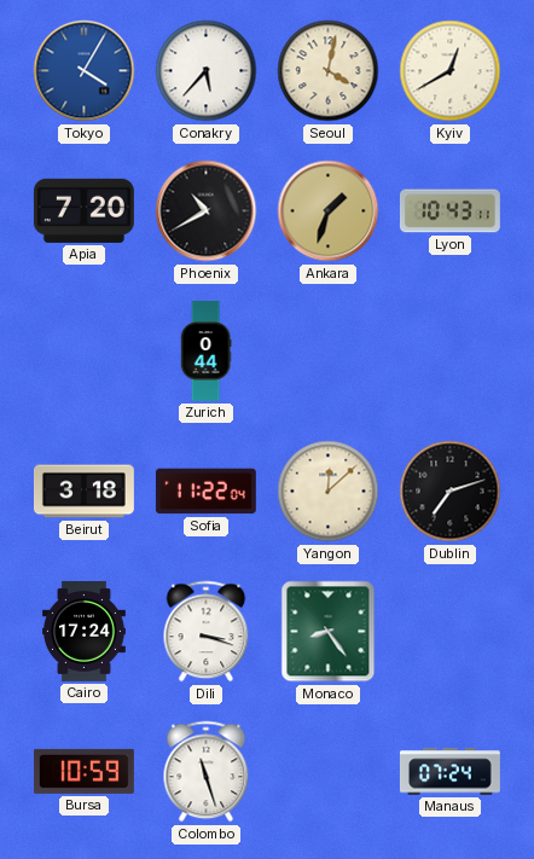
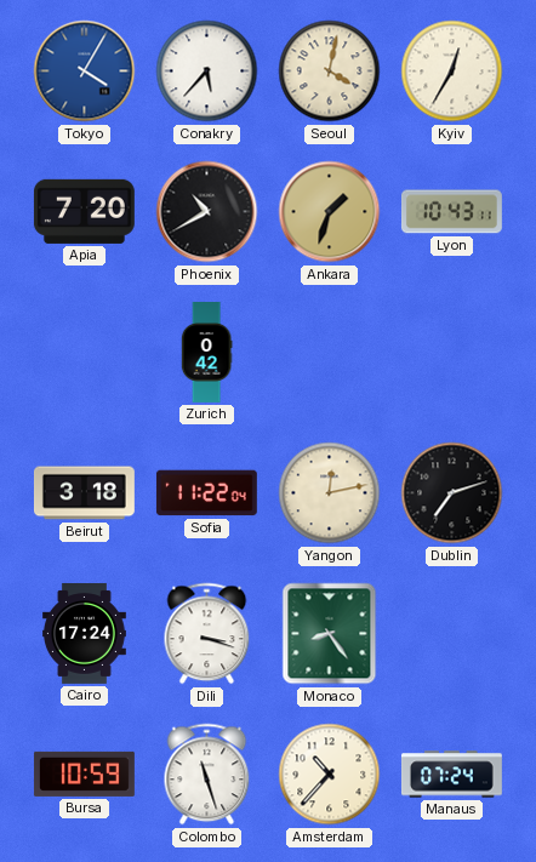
Kyiv: 12:40 -> 12:35 (452, 72)
Zurich: 0:44 -> 0:42 (206, 353)
Yangon: 12:08 -> 12:13 (330, 493)
Amsterdam: none -> 10:37 (330, 775)
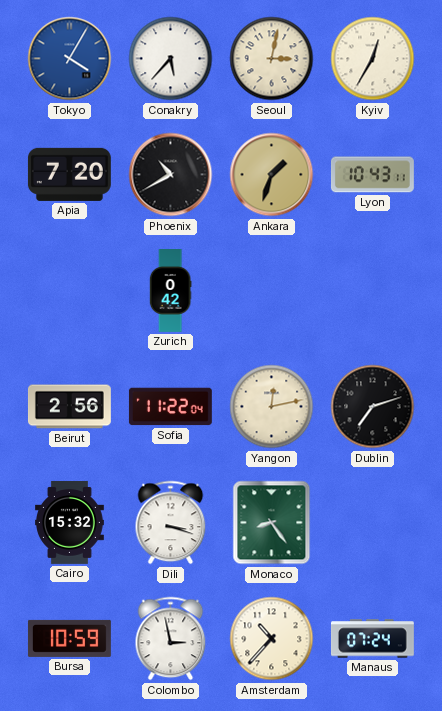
Seoul: 4:02 -> 3:02 (272, 59)
Beirut: 3:18 -> 2:56 (69, 407)
Cairo: 17:24 -> 15:32 (70, 523)
Colombo: 11:27 -> 2:58 (171, 639)
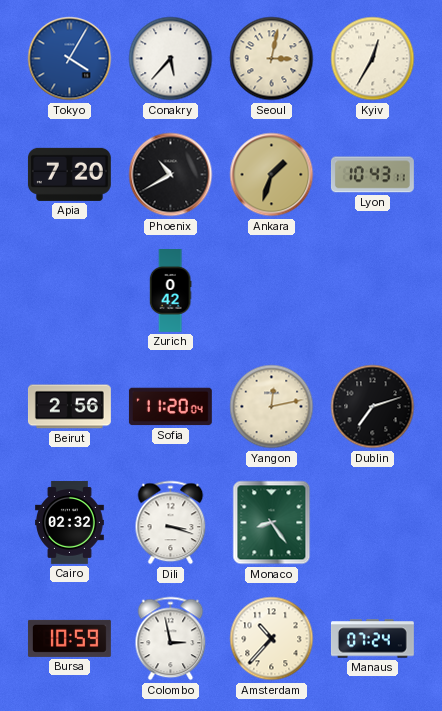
Sofia: 11:22 -> 11:20 (170, 407)
Cairo: 15:32 -> 02:32 (70, 523)
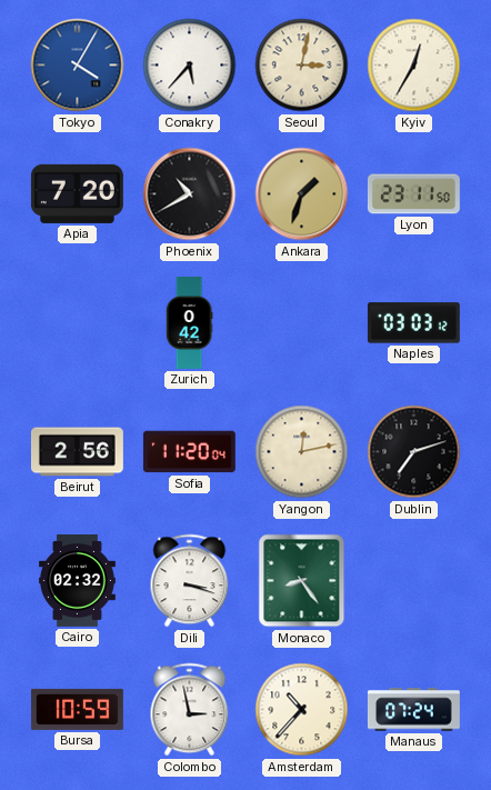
Lyon: 10:43 -> 23:11 (413, 194)
Naples: none -> 03:03 (413, 323)
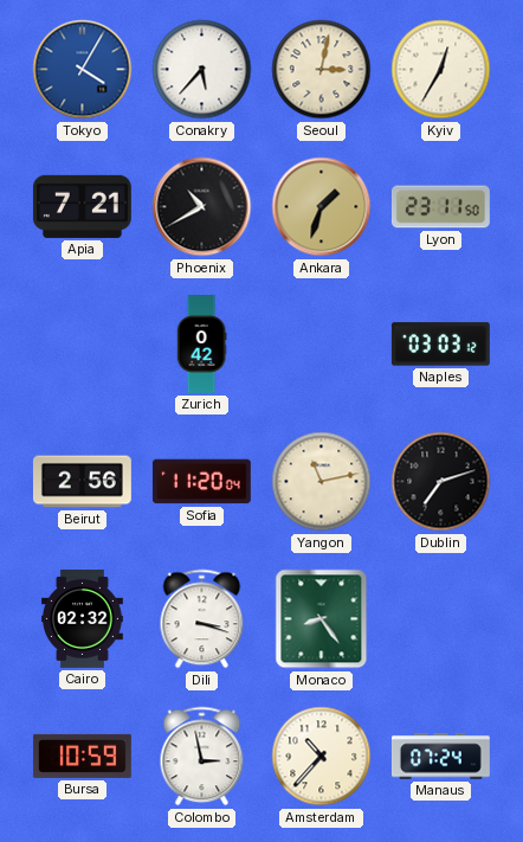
Apia: 7:20 -> 7:21 (82, 206)
Yangon: 12:13 -> 11:13 (322, 482)
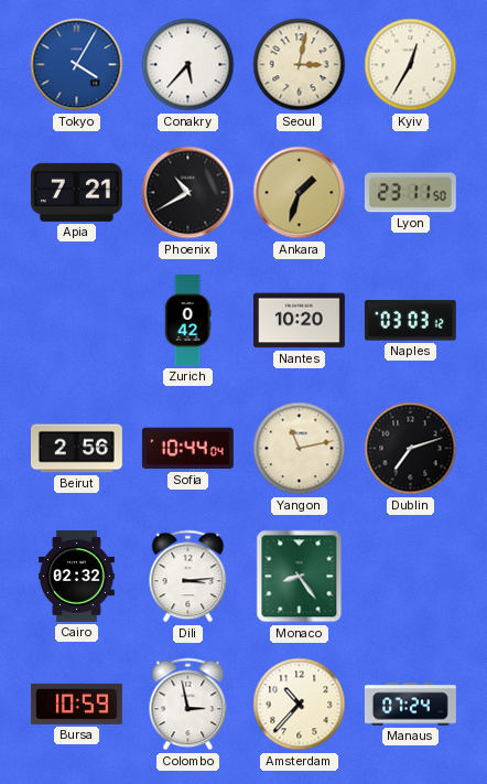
Nantes: none -> 10:20 (299, 321)
Sofia: 11:20 -> 10:44 (187, 449)
Dili: 3:18 -> 3:14 (188, 577)
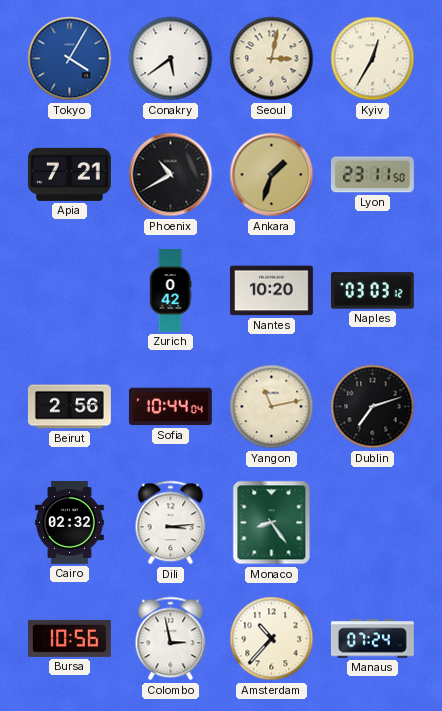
Conakry: 5:37 -> 5:39 (171, 59)
Bursa: 10:59 -> 10:56 (69, 638)
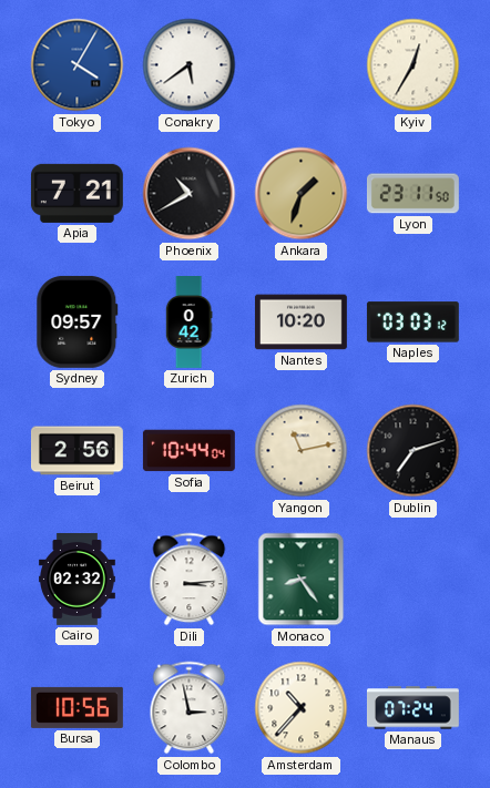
Seoul: 3:02 -> none (272, 59)
Sydney: none -> 09:57 (78, 321)
